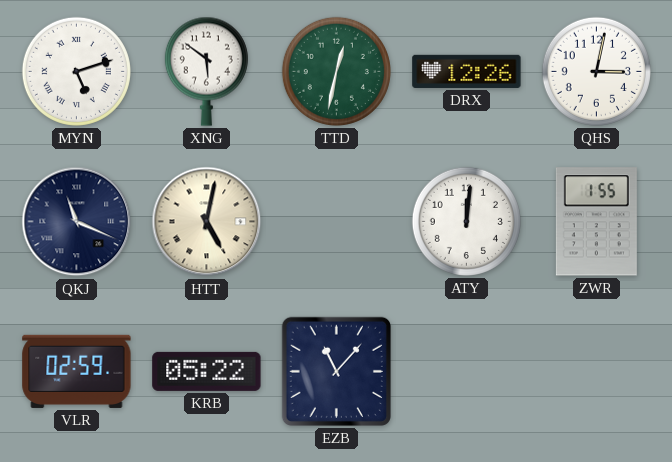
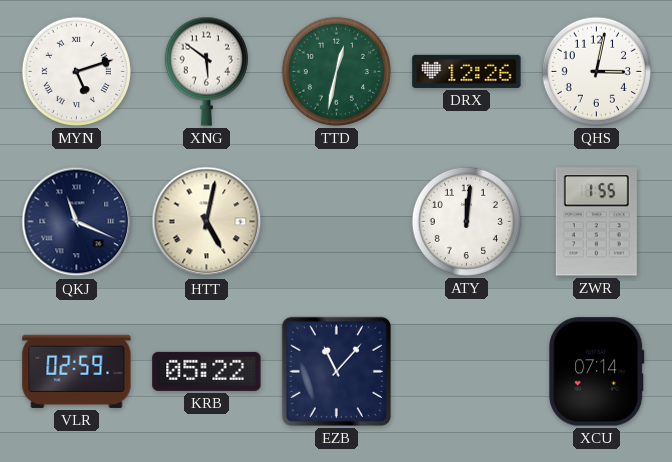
XCU: none -> 07:14 (597, 372)
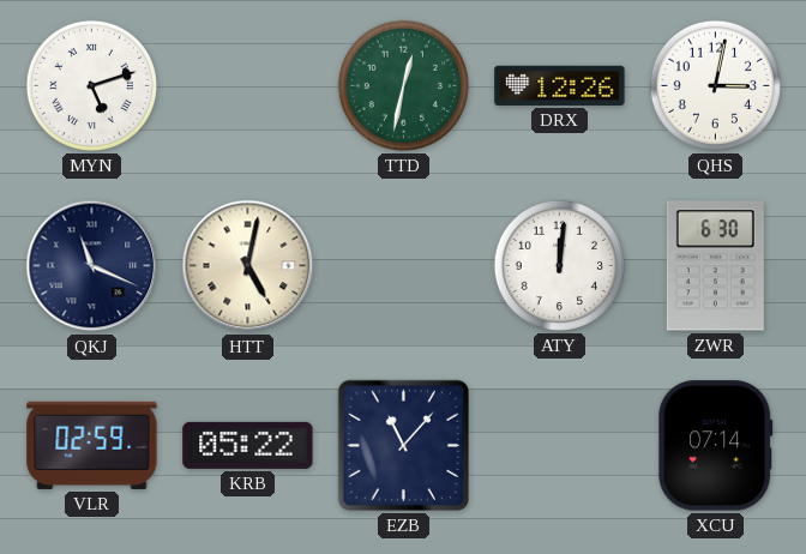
XNG: 5:51 -> none (206, 71)
ZWR: 1:55 -> 6:30 (715, 266)
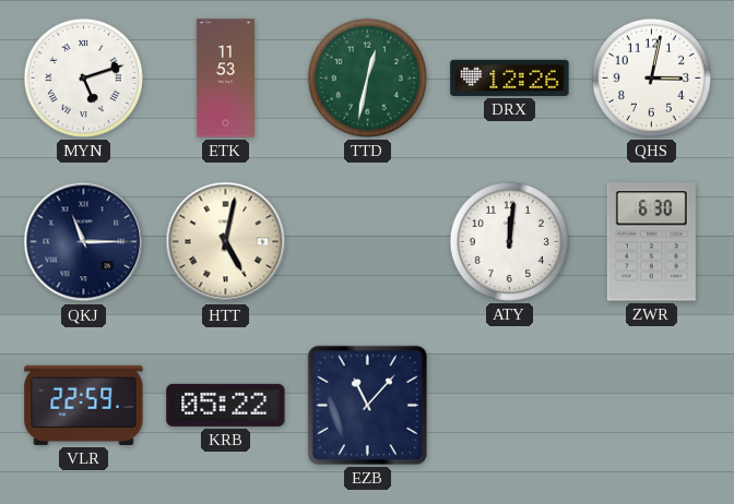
ETK: none -> 11:53 (225, 79)
QKJ: 11:19 -> 11:15 (84, 242)
VLR: 02:59 -> 22:59 (84, 405)
XCU: 07:14 -> none (716, 446)
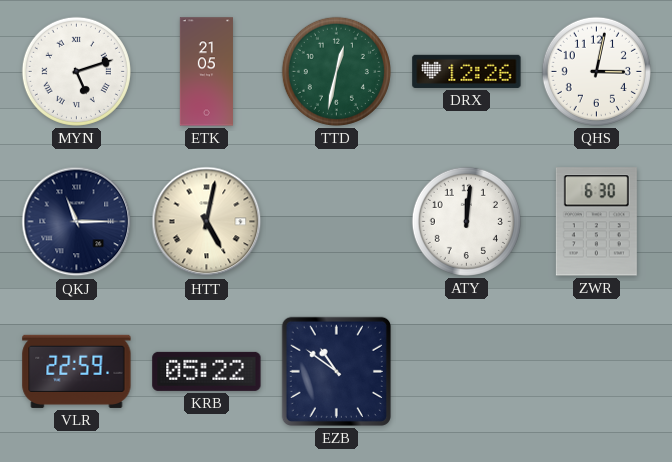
ETK: 11:53 -> 21:05 (206, 72)
EZB: 11:07 -> 10:51 (336, 371)
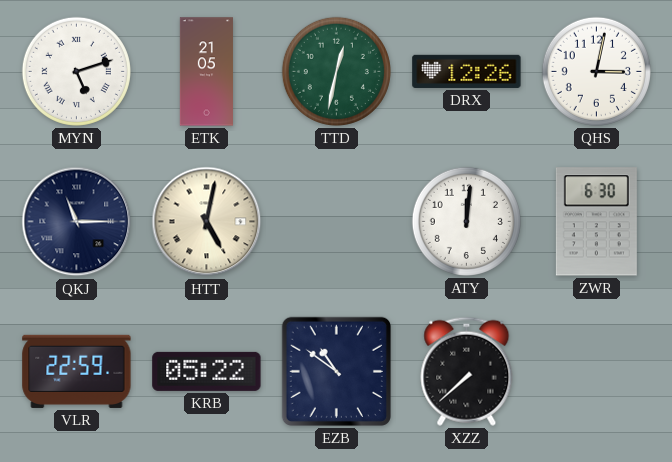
XZZ: none -> 7:38 (467, 371)
